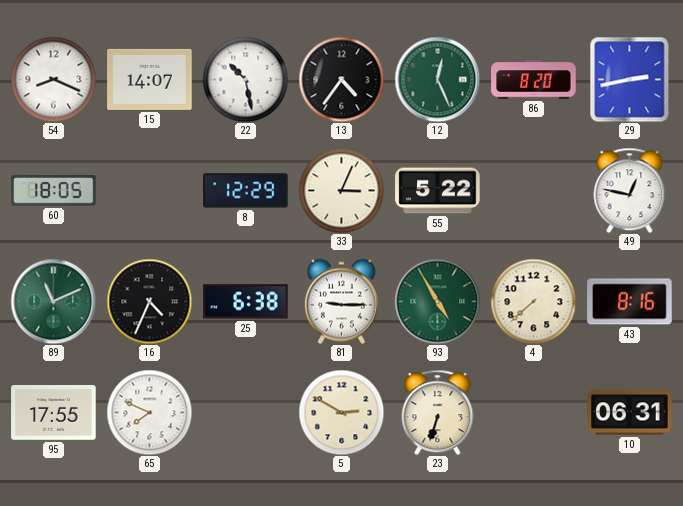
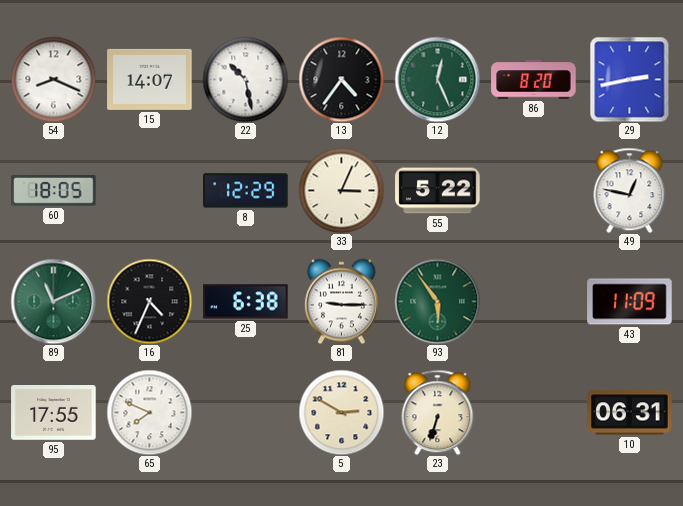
93: 4:55 -> 5:54 (437, 301)
4: 7:38 -> none (533, 301)
43: 8:16 -> 11:09 (630, 302)
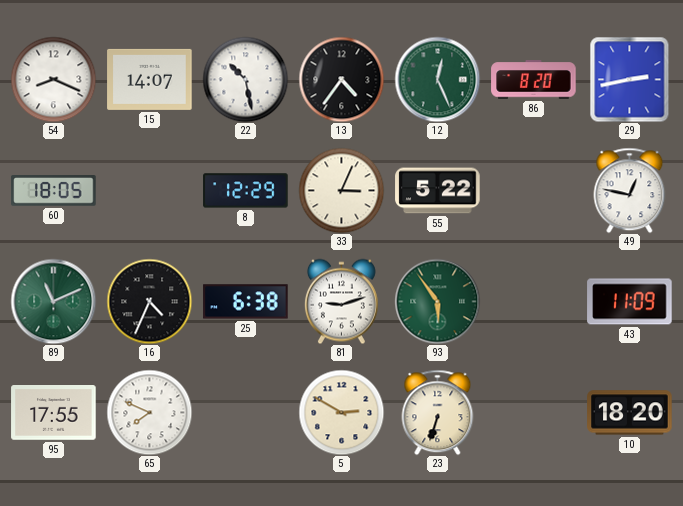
81: 9:15 -> 9:12 (341, 301)
10: 06:31 -> 18:20 (630, 413)
